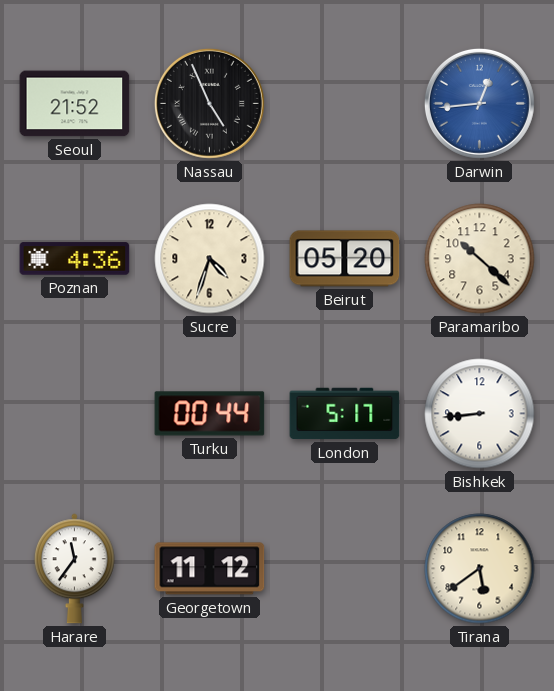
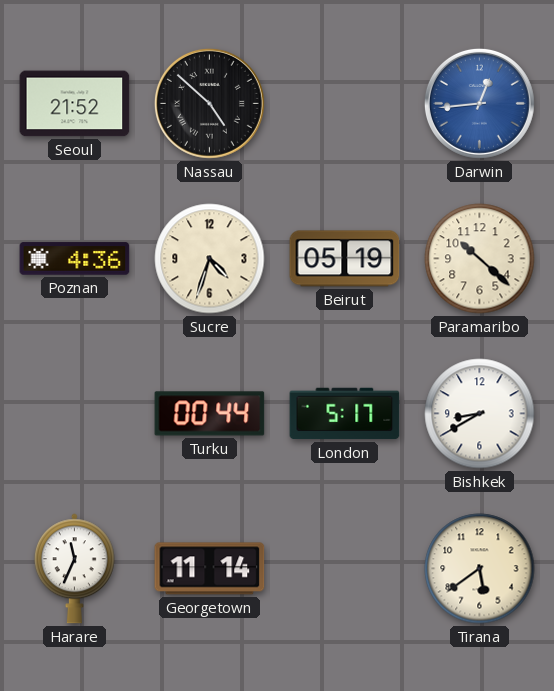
Nassau: 4:56 -> 4:52 (209, 103)
Beirut: 05:20 -> 05:19 (345, 259)
Bishkek: 8:44 -> 8:40 (480, 414)
Harare: 11:36 -> 11:34 (74, 569)
Georgetown: 11:12 -> 11:14 (210, 569)
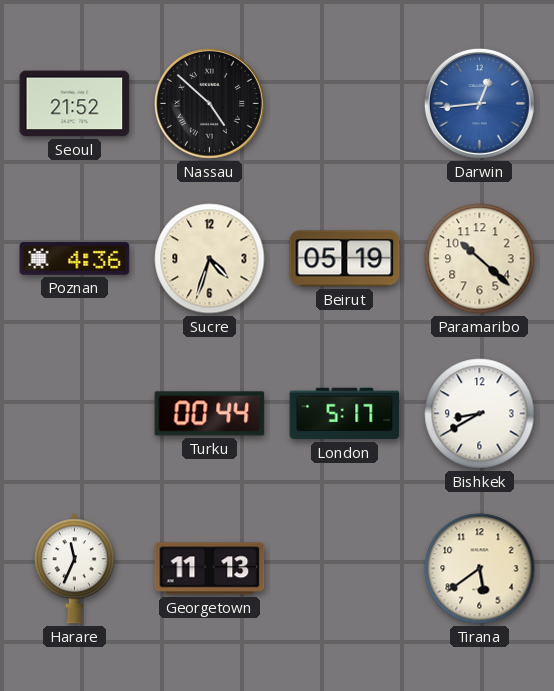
Georgetown: 11:14 -> 11:13 (210, 569)
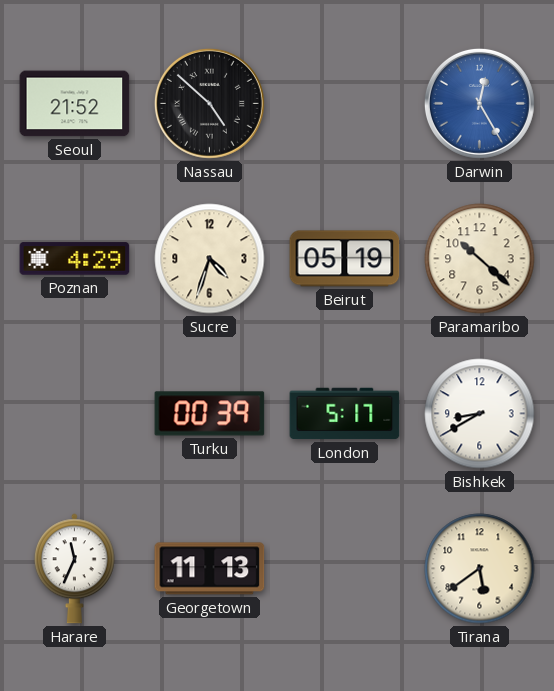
Darwin: 12:44 -> 12:25 (479, 103)
Poznan: 4:36 -> 4:29 (75, 259)
Turku: 00:44 -> 00:39 (210, 414)
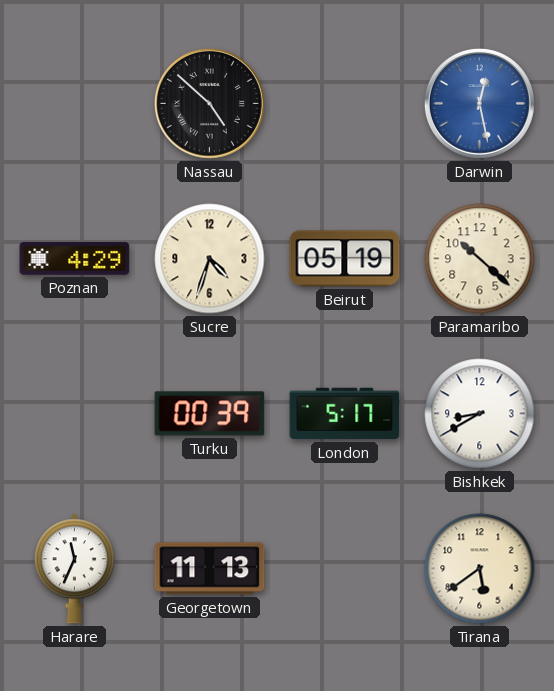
Seoul: 21:52 -> none (75, 104)
Darwin: 12:25 -> 12:28 (479, 103)
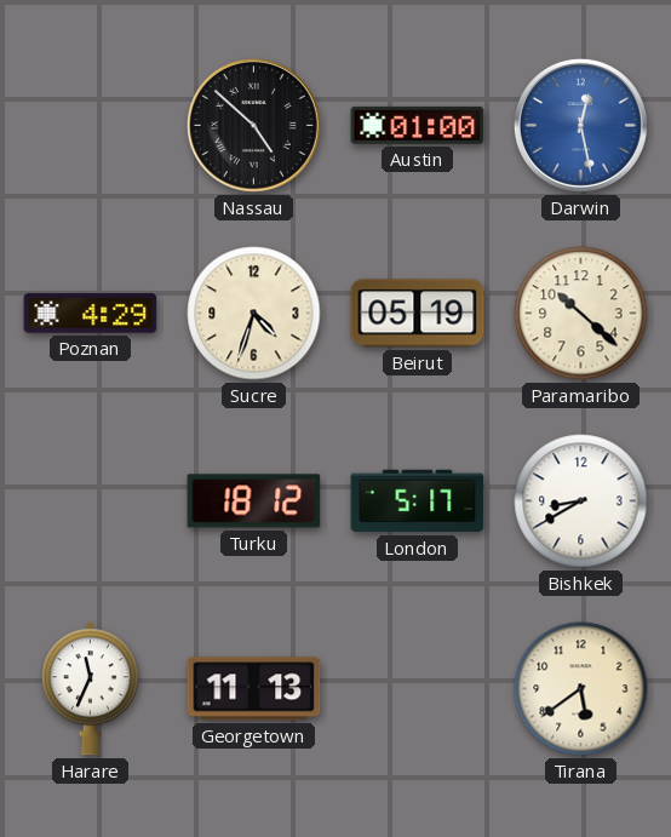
Austin: none -> 01:00 (418, 125)
Turku: 00:39 -> 18:12 (254, 501)
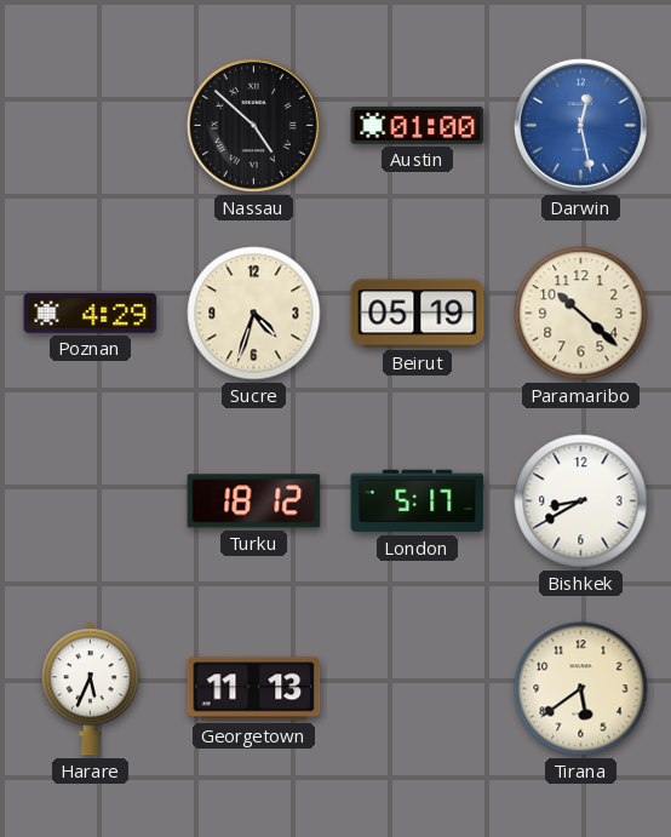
Harare: 11:34 -> 5:34 (90, 689)
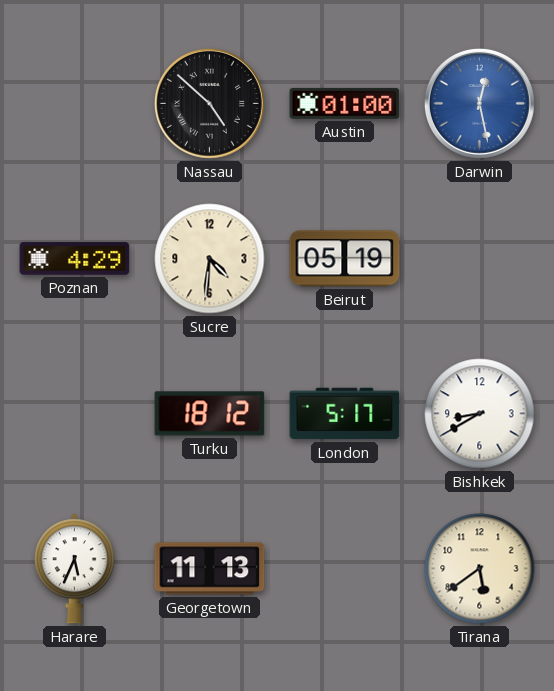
Sucre: 4:33 -> 4:31 (210, 259)
Paramaribo: 10:22 -> none (581, 314)
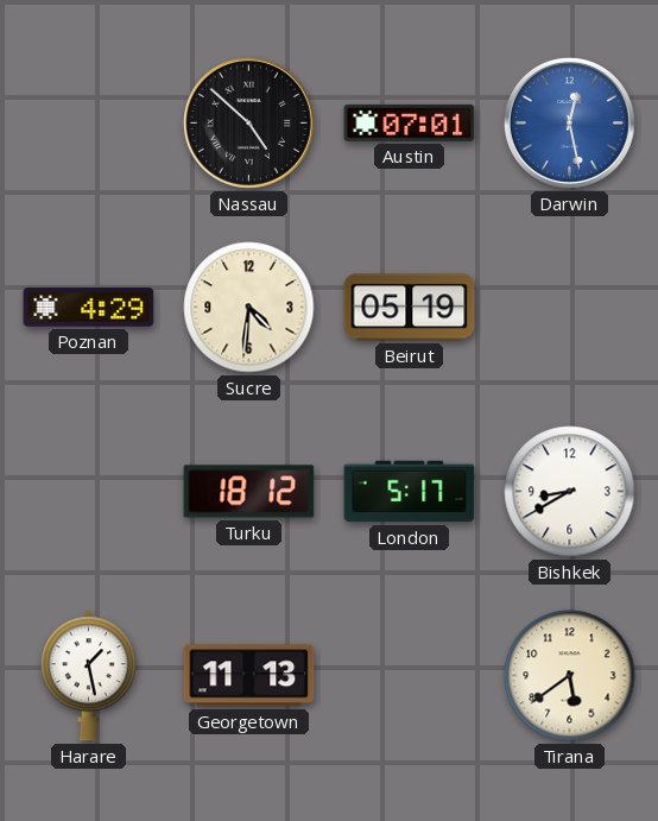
Austin: 01:00 -> 07:01 (410, 122)
Harare: 5:34 -> 1:28 (88, 676)
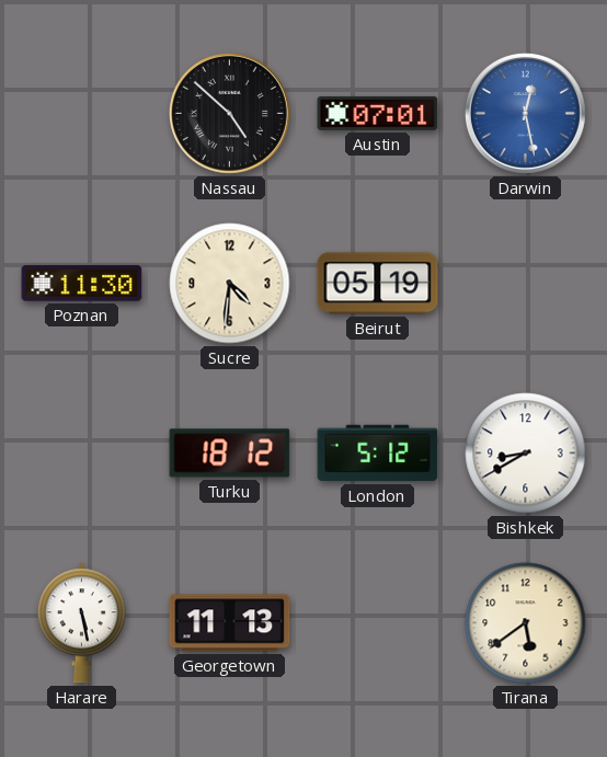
Poznan: 4:29 -> 11:30 (82, 284)
London: 5:17 -> 5:12 (378, 454)
Harare: 1:28 -> 5:28 (81, 623)
